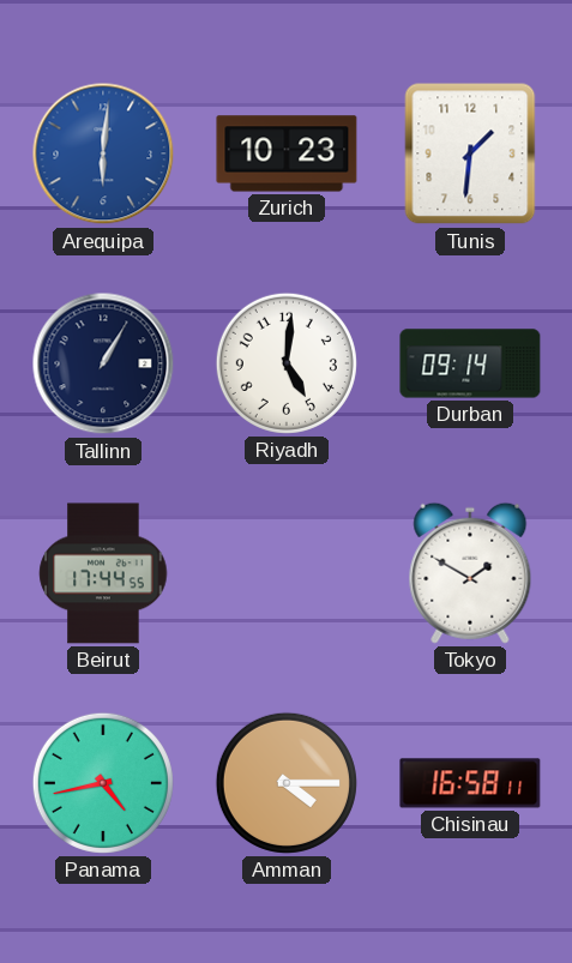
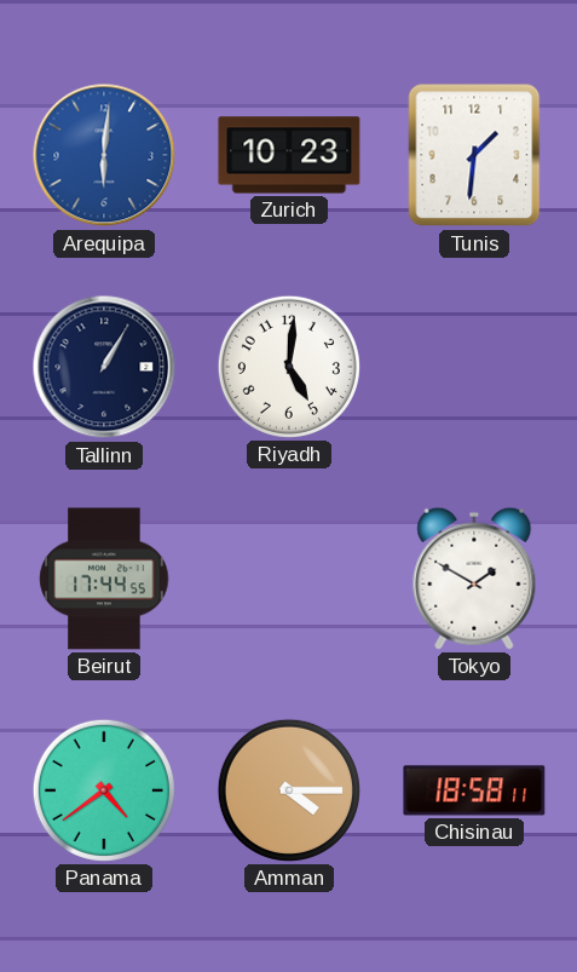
Durban: 09:14 -> none (470, 363)
Panama: 4:43 -> 4:39 (104, 790)
Chisinau: 16:58 -> 18:58 (474, 790)
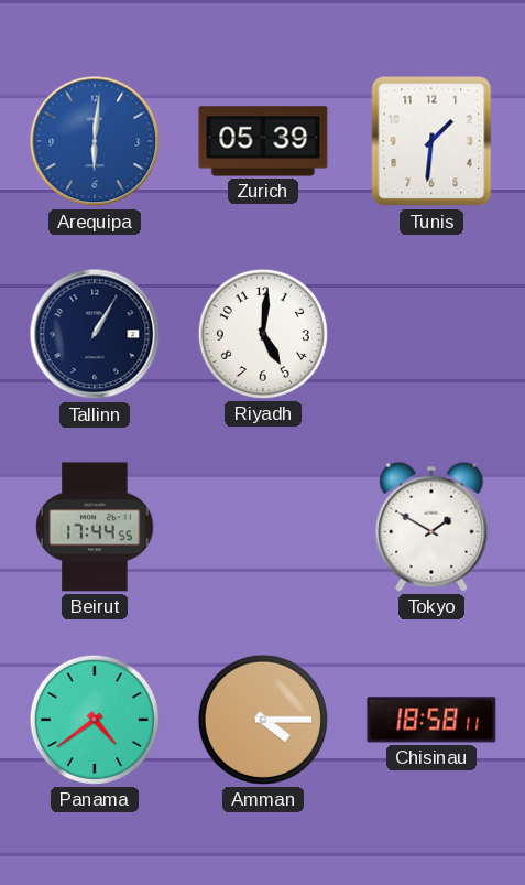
Zurich: 10:23 -> 05:39 (263, 141)
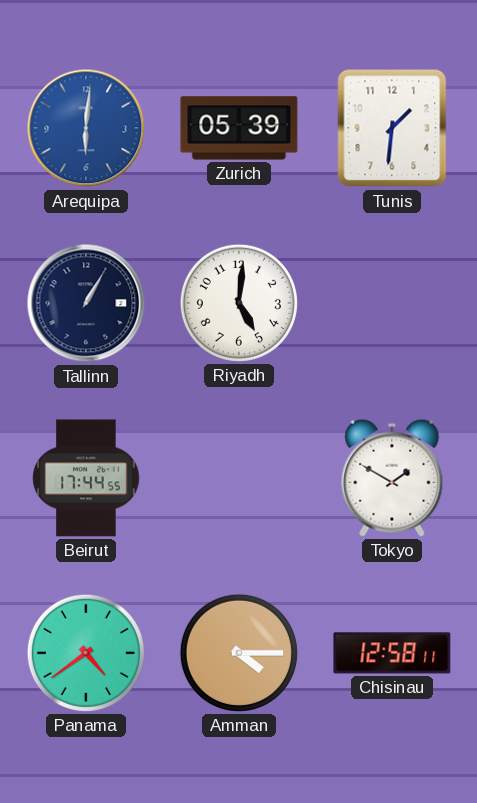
Chisinau: 18:58 -> 12:58 (392, 653)
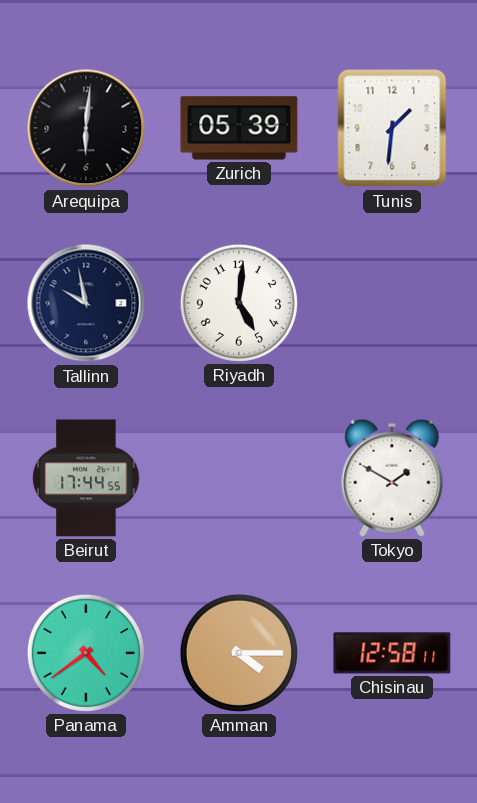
Arequipa dial: blue -> black (86, 128)
Tallinn: 1:05 -> 9:58 (86, 303)
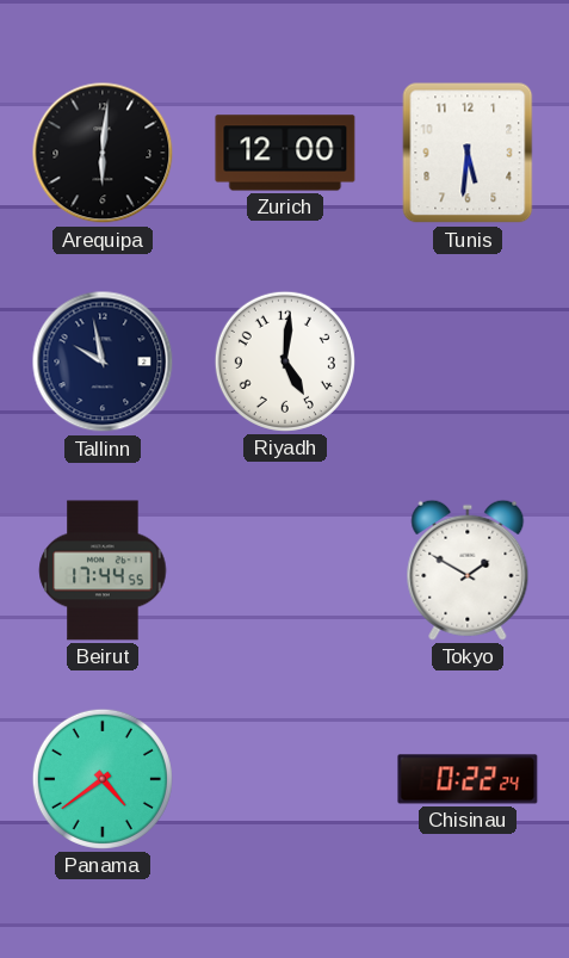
Zurich: 05:39 -> 12:00 (285, 153)
Tunis: 1:31 -> 5:31 (468, 153)
Amman: 4:15 -> none (239, 653)
Chisinau: 12:58 -> 0:22 (468, 779)
